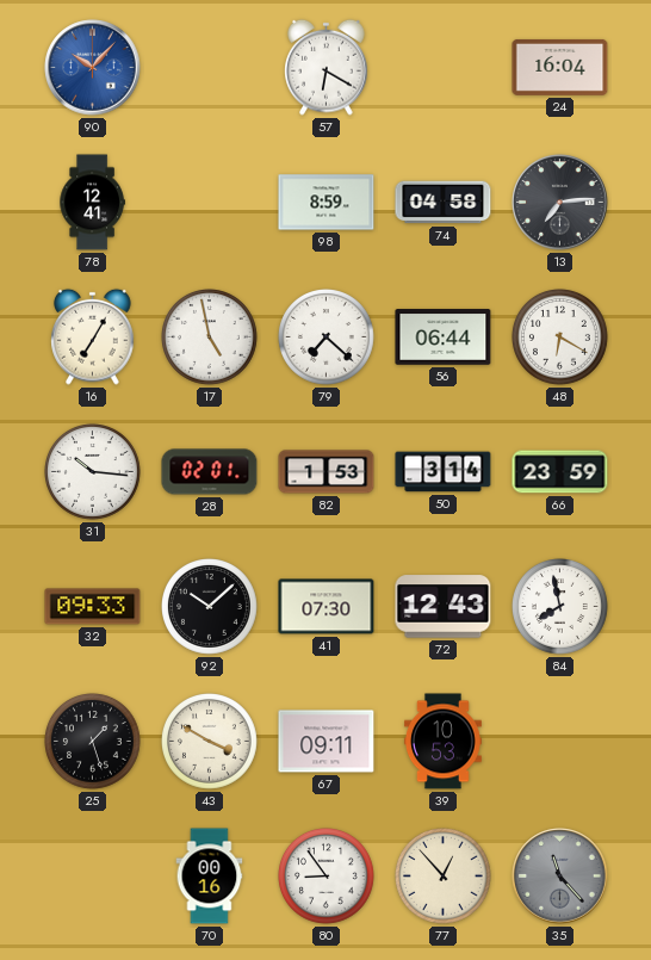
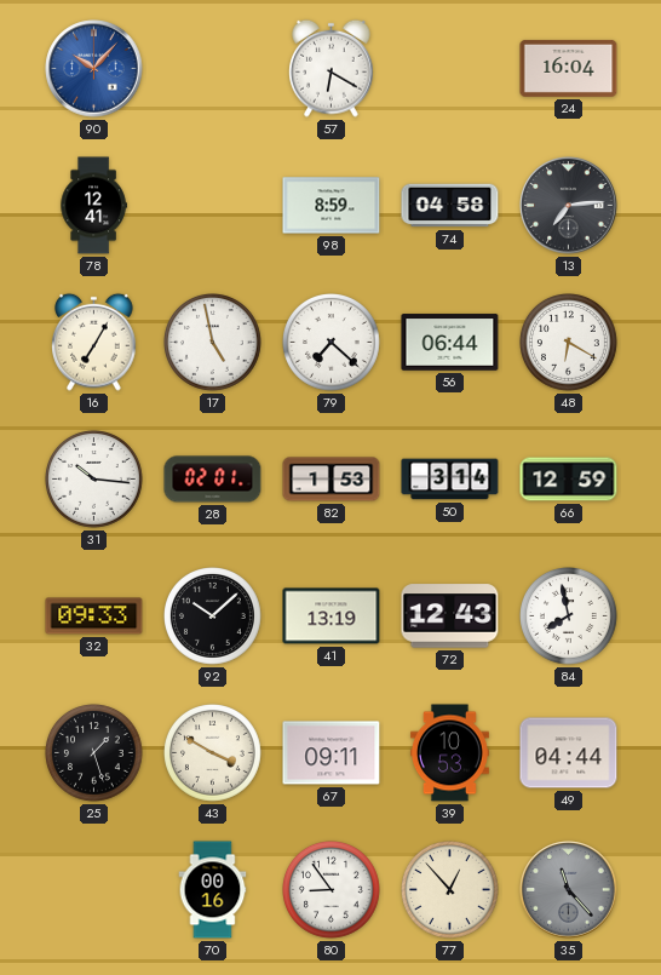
66: 23:59 -> 12:59 (569, 480)
41: 07:30 -> 13:19 (332, 616)
49: none -> 04:44 (569, 753)
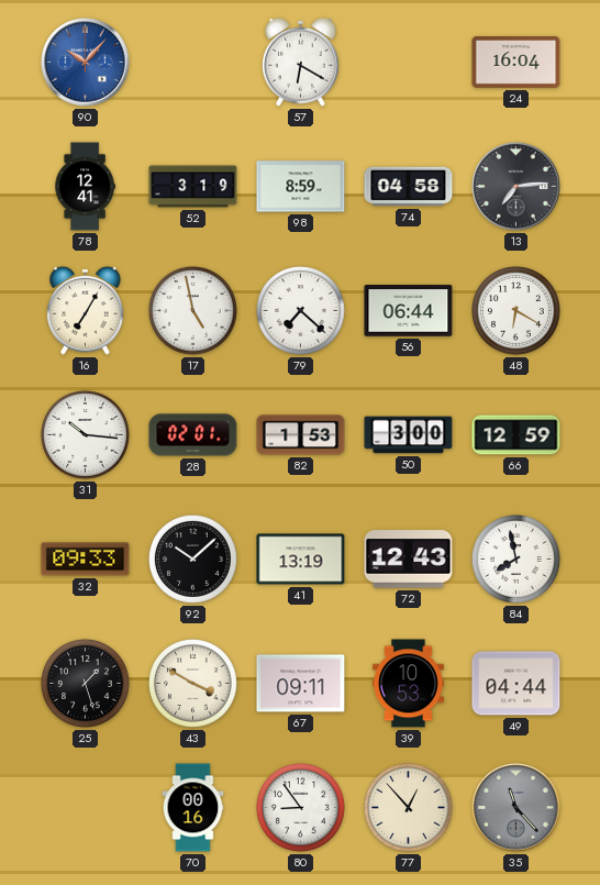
52: none -> 3:19 (193, 187)
50: 3:14 -> 3:00 (409, 435)
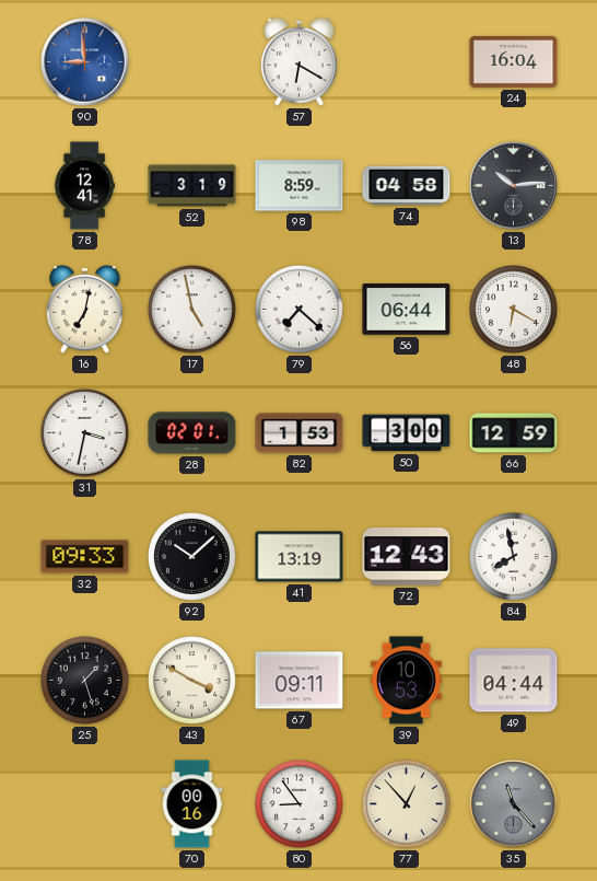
90: 10:07 -> 8:59 (85, 62)
13: 7:14 -> 10:14 (514, 186)
16: 7:05 -> 7:02 (85, 309)
31: 10:16 -> 3:32 (85, 433)
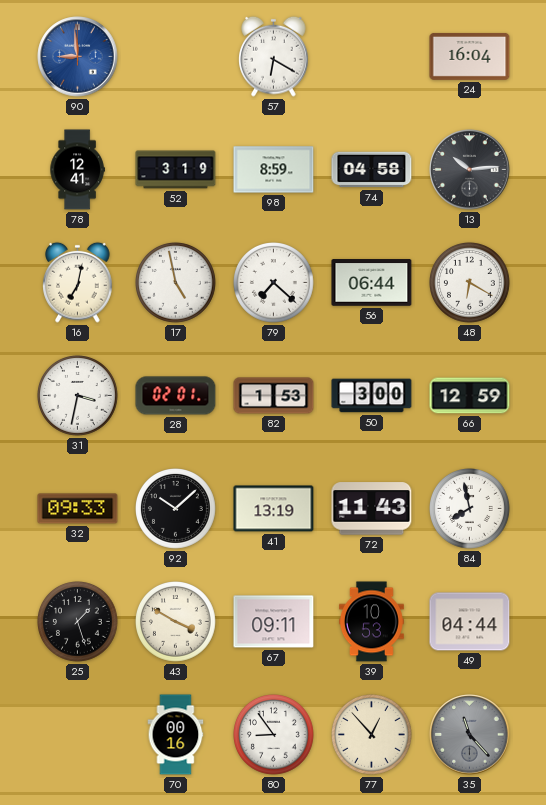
72: 12:43 -> 11:43 (372, 509)
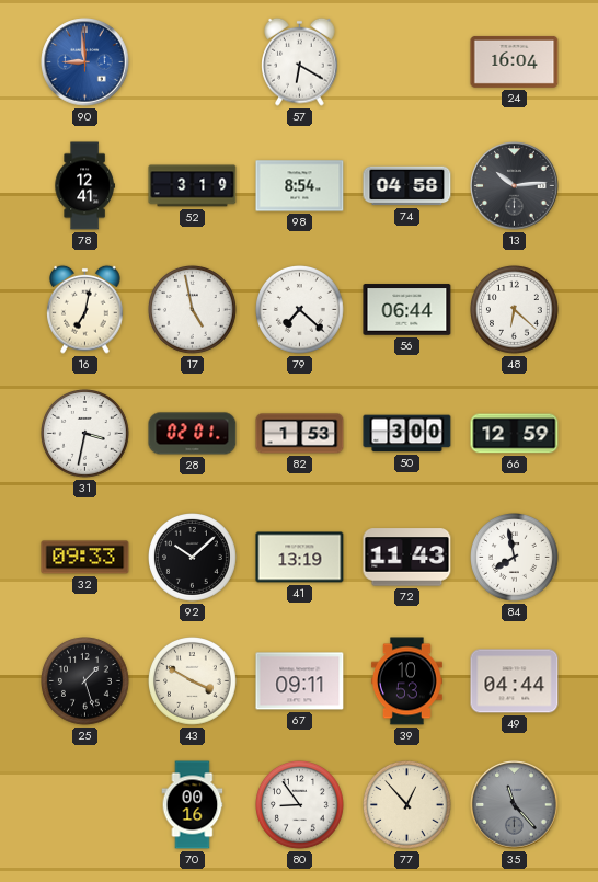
98: 8:59 -> 8:54 (300, 186)
48: 6:20 -> 6:22 (515, 310)
